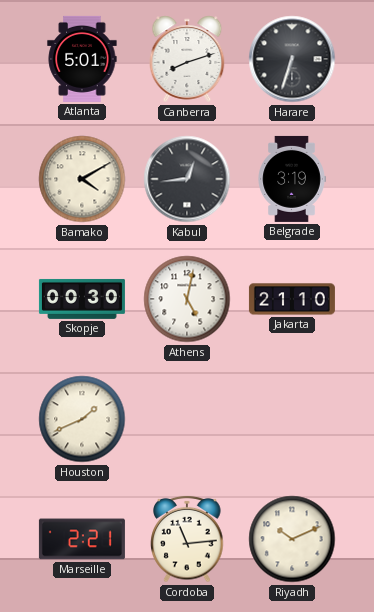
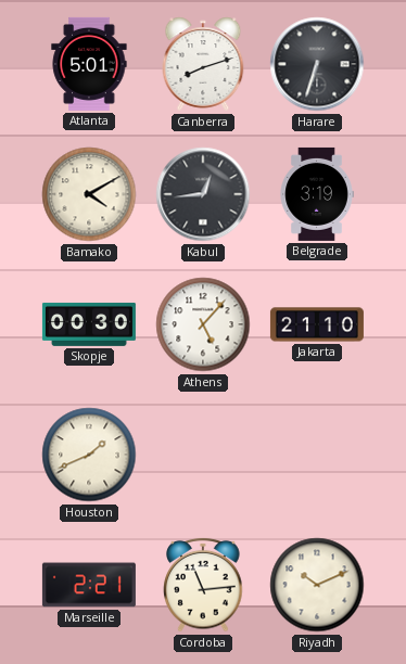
Athens: 5:02 -> 5:07 (203, 324)
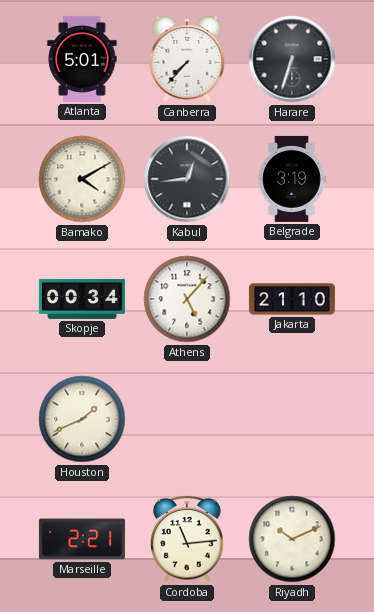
Canberra: 8:12 -> 7:37 (187, 59)
Skopje: 00:30 -> 00:34 (82, 299)
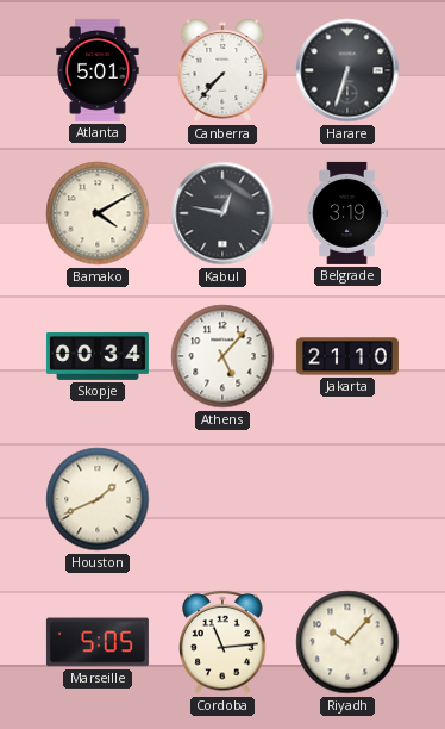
Kabul: 12:44 -> 12:47 (223, 213)
Marseille: 2:21 -> 5:05 (98, 642)
Riyadh: 10:11 -> 10:07 (347, 642)
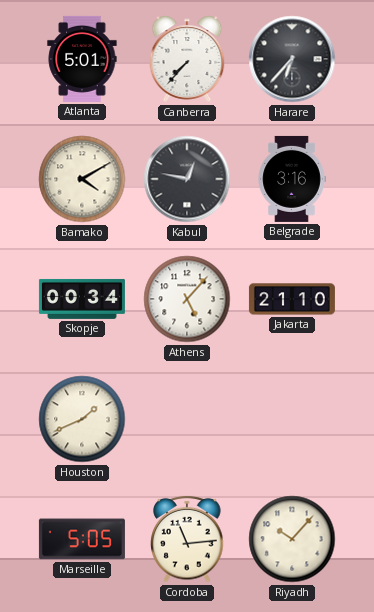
Harare: 6:33 -> 6:37 (292, 59)
Belgrade: 3:19 -> 3:16 (292, 179)
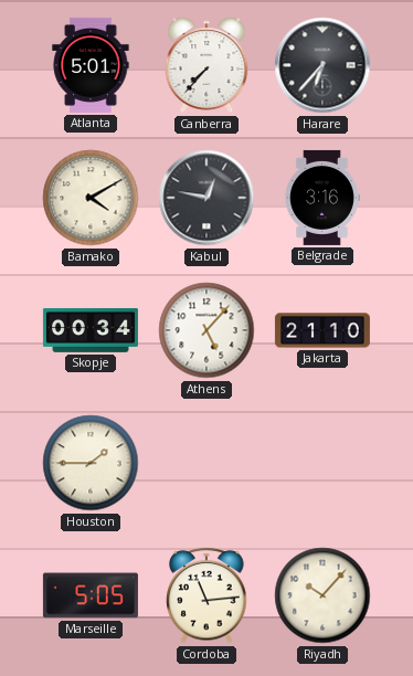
Houston: 1:41 -> 1:45 (91, 463)
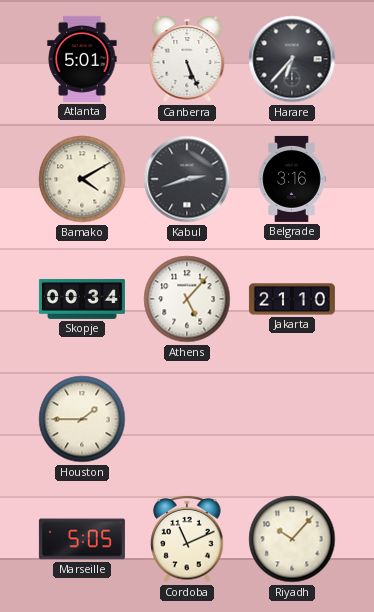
Canberra: 7:37 -> 5:26 (187, 59)
Kabul: 12:47 -> 2:42 (187, 179)
Cordoba: 11:14 -> 11:11 (187, 539)
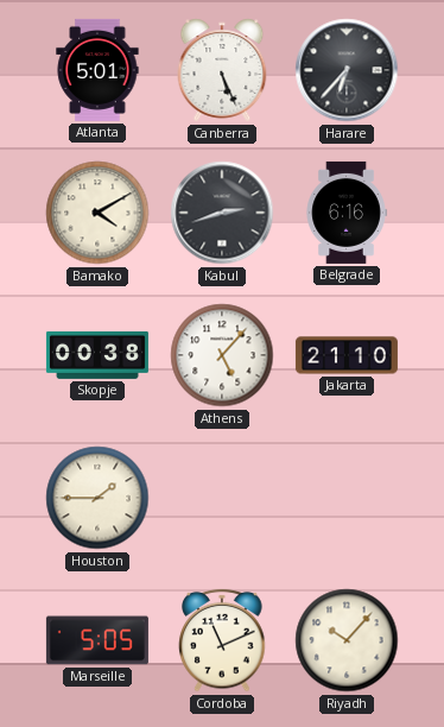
Belgrade: 3:16 -> 6:16 (347, 213)
Skopje: 00:34 -> 00:38 (97, 355)
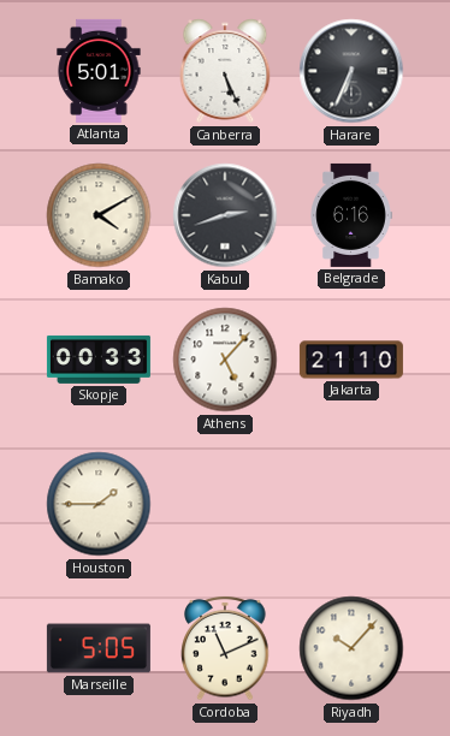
Harare: 6:37 -> 6:34 (351, 71)
Skopje: 00:38 -> 00:33 (99, 360)
